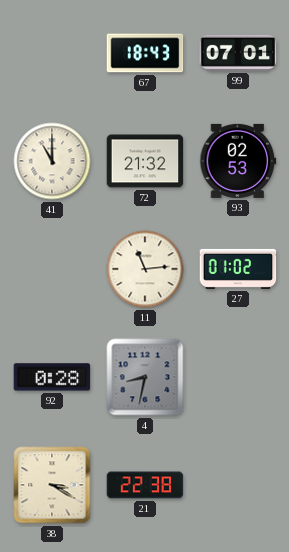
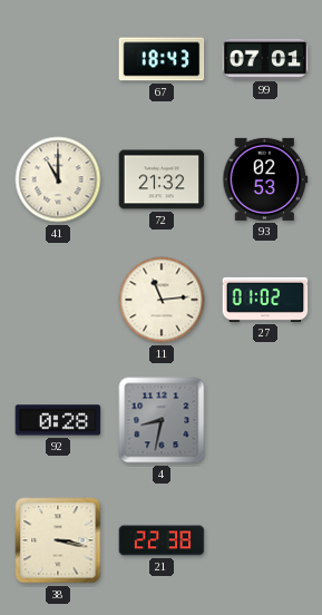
38: 3:20 -> 3:17 (58, 540)
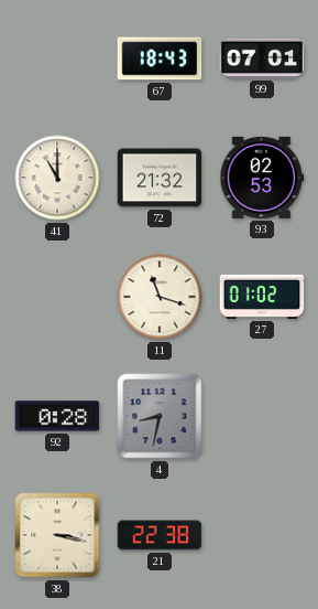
11: 11:14 -> 11:18 (160, 297)
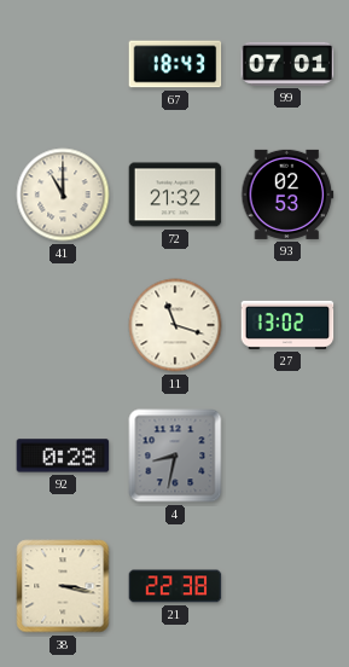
27: 01:02 -> 13:02 (287, 325)
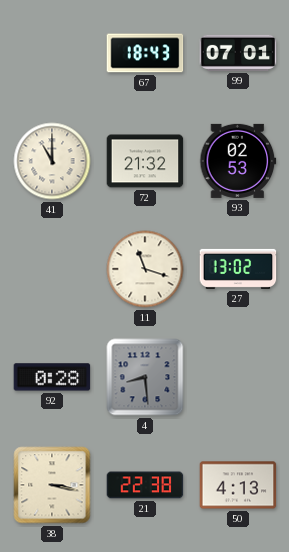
4: 8:32 -> 8:29 (145, 377)
50: none -> 4:13 (238, 485)
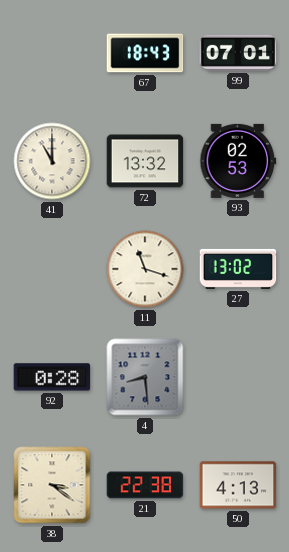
72: 21:32 -> 13:32 (145, 161)
38: 3:17 -> 3:21 (52, 485)
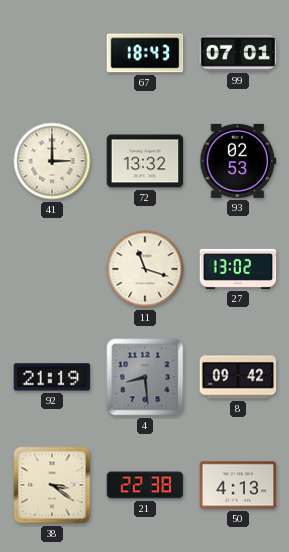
41: 11:00 -> 3:00 (52, 161)
92: 0:28 -> 21:19 (52, 377)
8: none -> 09:42 (238, 377)
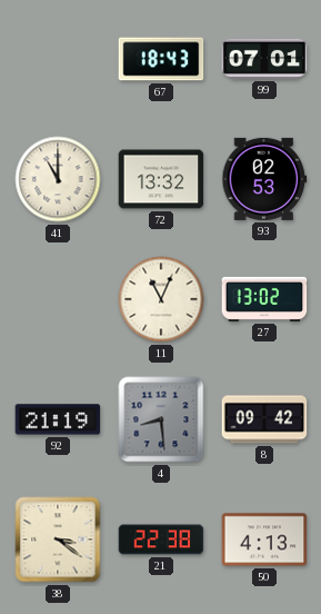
41: 3:00 -> 11:00 (58, 179)
11: 11:18 -> 11:04 (161, 299)
